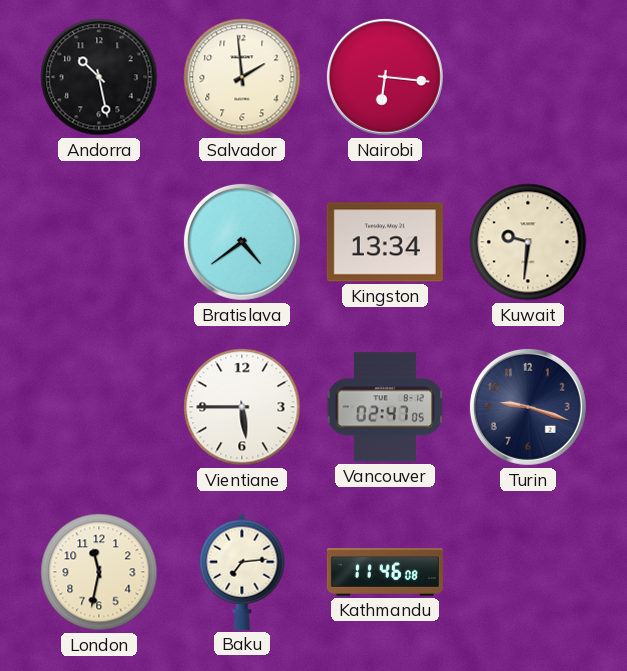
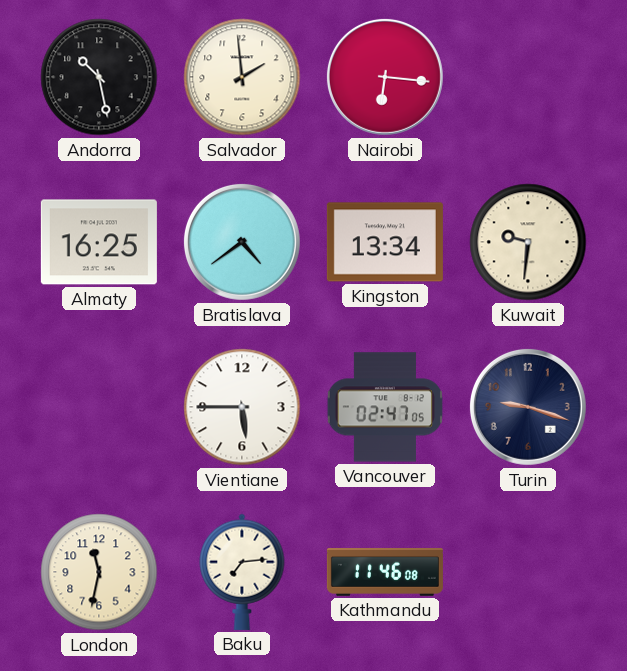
Almaty: none -> 16:25 (99, 242)
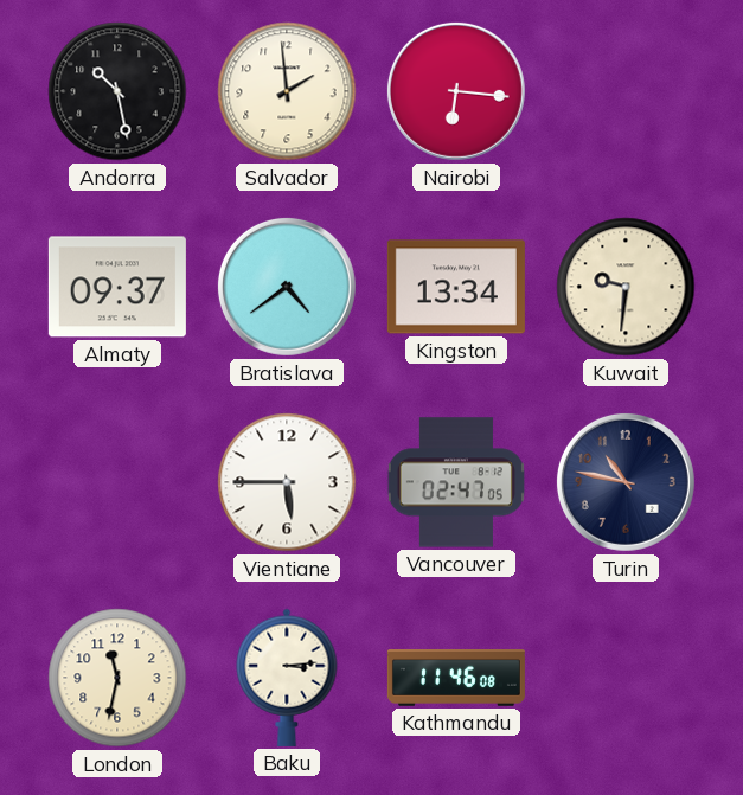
Almaty: 16:25 -> 09:37 (117, 287)
Turin: 9:18 -> 10:47 (626, 482)
Baku: 7:14 -> 3:14 (287, 678)
